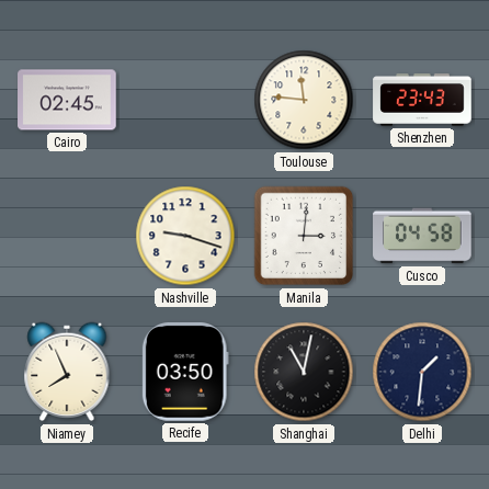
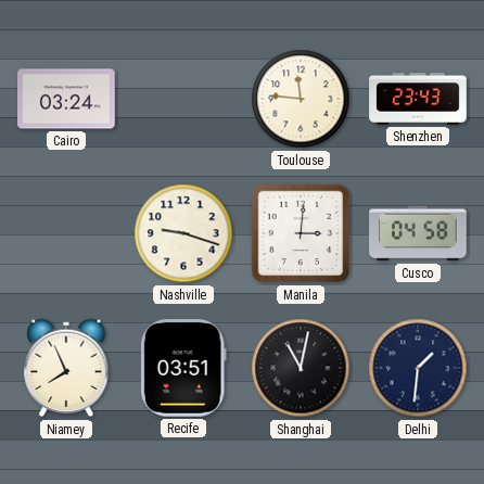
Cairo: 02:45 -> 03:24 (66, 99)
Recife: 03:50 -> 03:51 (183, 369)
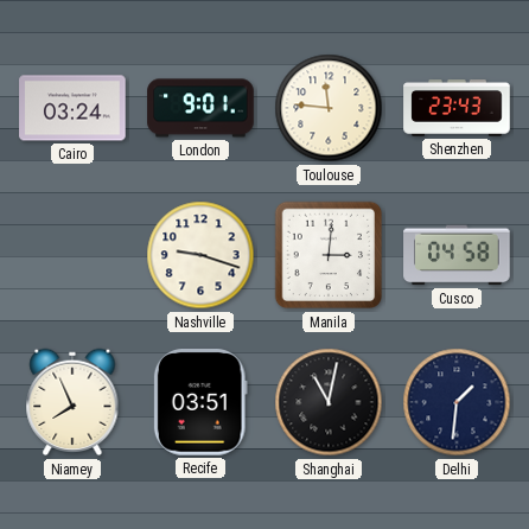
London: none -> 9:01 (200, 108)
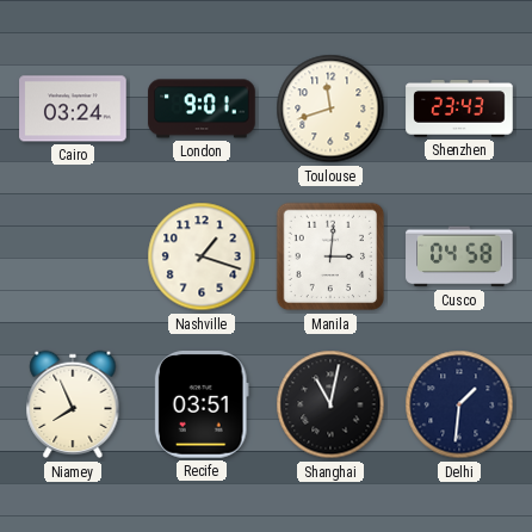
Toulouse: 11:46 -> 11:42 (330, 109)
Nashville: 9:18 -> 1:18 (202, 256)
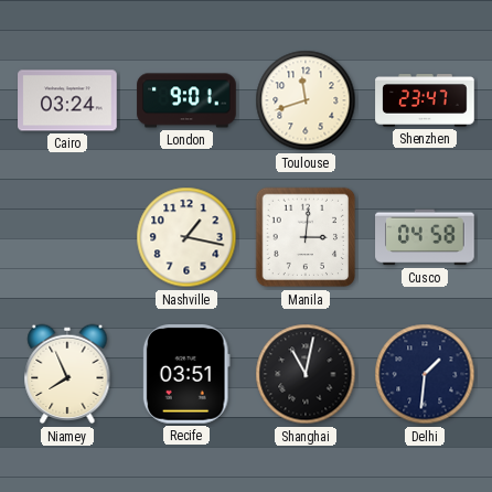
Shenzhen: 23:43 -> 23:47 (425, 101)
Nashville: 1:18 -> 1:17 (186, 237)
